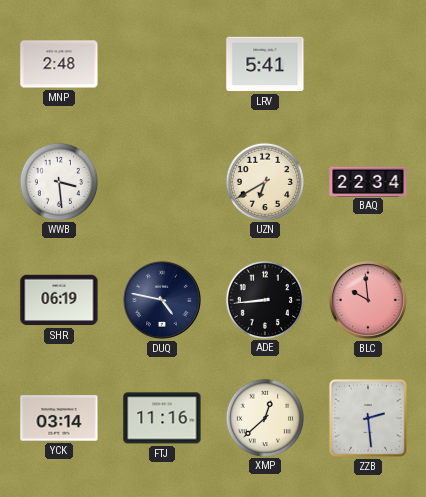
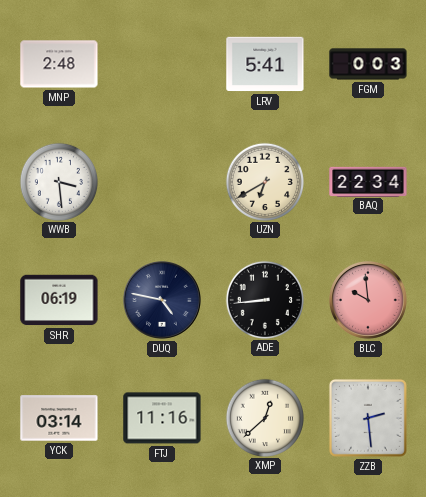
FGM: none -> 0:03 (368, 64)
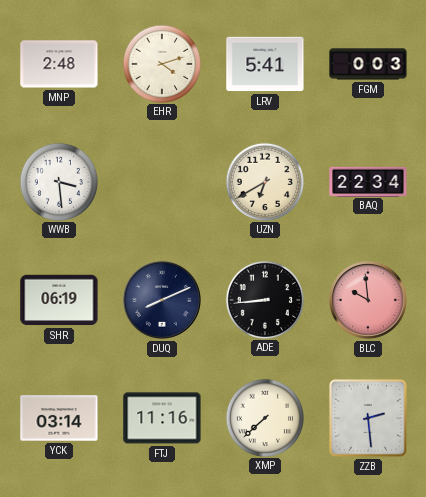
EHR: none -> 4:12 (161, 63)
DUQ: 4:47 -> 8:11 (162, 300)
XMP: 12:38 -> 7:38 (264, 417)
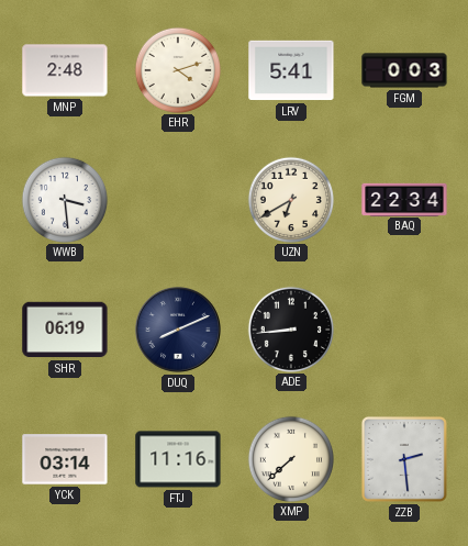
BLC: 9:59 -> none (368, 300)
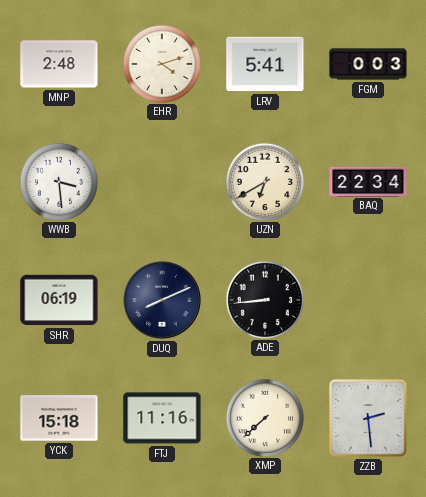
YCK: 03:14 -> 15:18 (59, 418)
